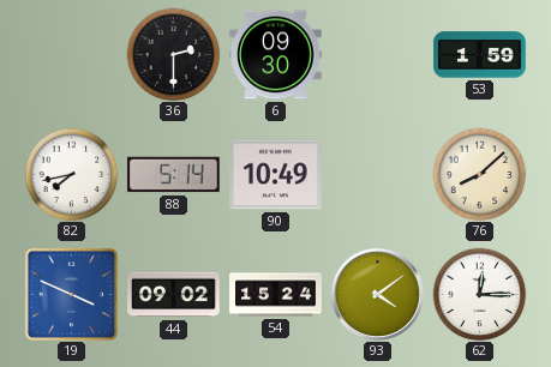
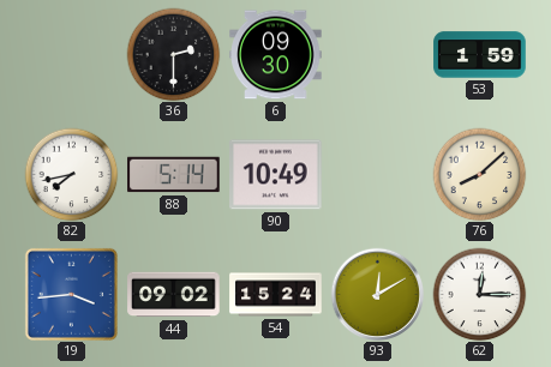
19: 3:49 -> 3:44 (71, 294)
93: 4:09 -> 12:10 (377, 294)
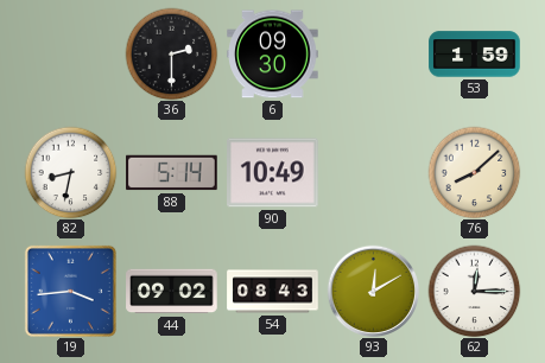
82: 7:43 -> 8:32 (70, 172)
54: 15:24 -> 08:43 (273, 292)
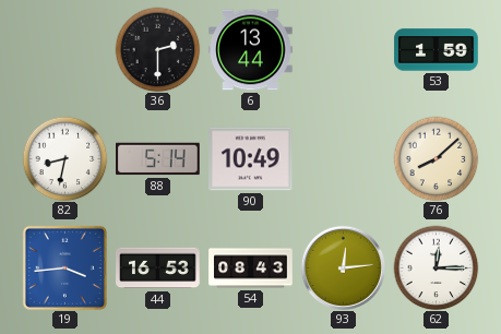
6: 09:30 -> 13:44 (251, 50)
44: 09:02 -> 16:53 (158, 269)
93: 12:10 -> 12:14 (343, 267)
